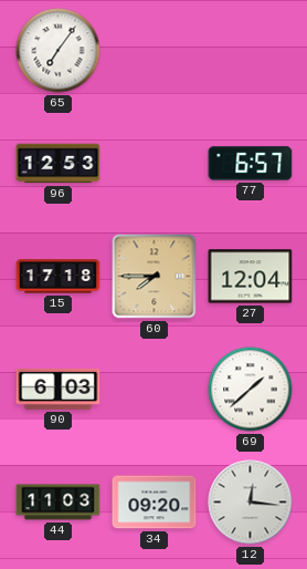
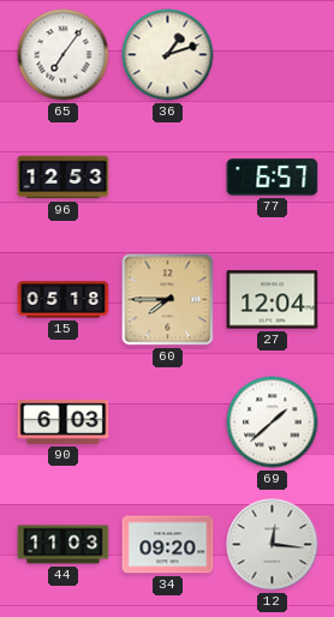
36: none -> 1:12 (168, 55)
15: 17:18 -> 05:18 (64, 300)
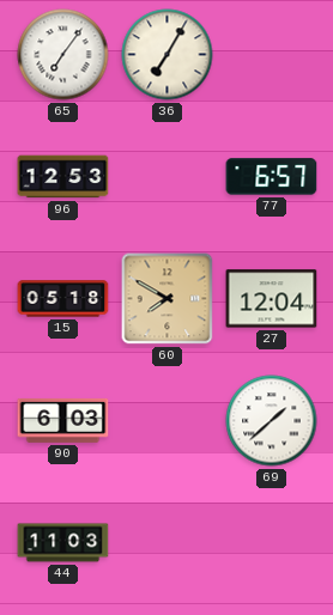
36: 1:12 -> 7:05 (168, 55)
60: 7:45 -> 7:50 (168, 299)
34: 09:20 -> none (168, 545)
12: 12:16 -> none (273, 545)
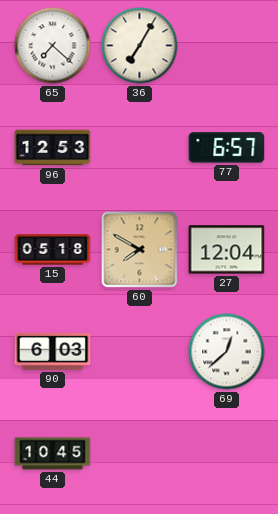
65: 7:06 -> 7:22 (53, 46)
69: 1:38 -> 12:38 (227, 352)
44: 11:03 -> 10:45 (53, 454)
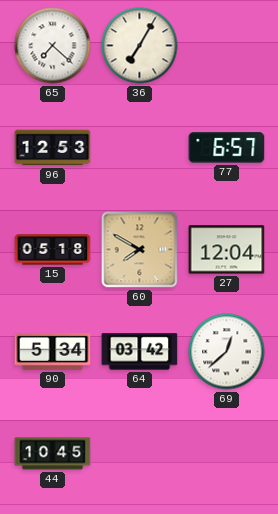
90: 6:03 -> 5:34 (53, 352)
64: none -> 03:42 (140, 352)
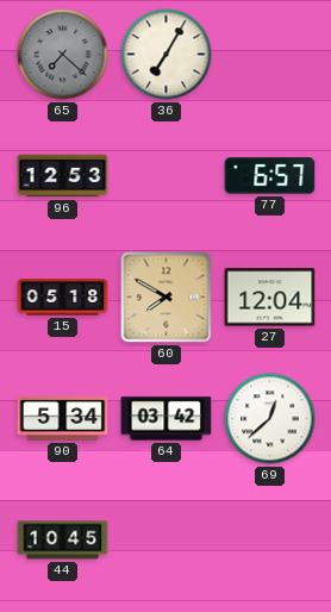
65 dial: white -> grey (63, 55)
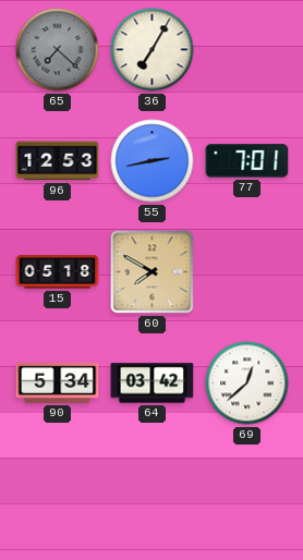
55: none -> 2:43 (153, 161)
77: 6:57 -> 7:01 (247, 161)
27: 12:04 -> none (270, 298)
44: 10:45 -> none (63, 541)
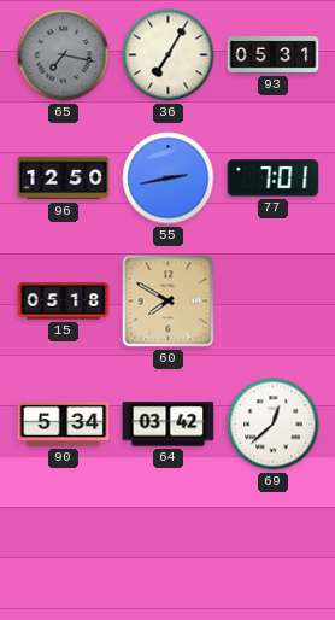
65: 7:22 -> 7:17 (64, 55)
93: none -> 05:31 (274, 55)
96: 12:53 -> 12:50 (64, 179)
